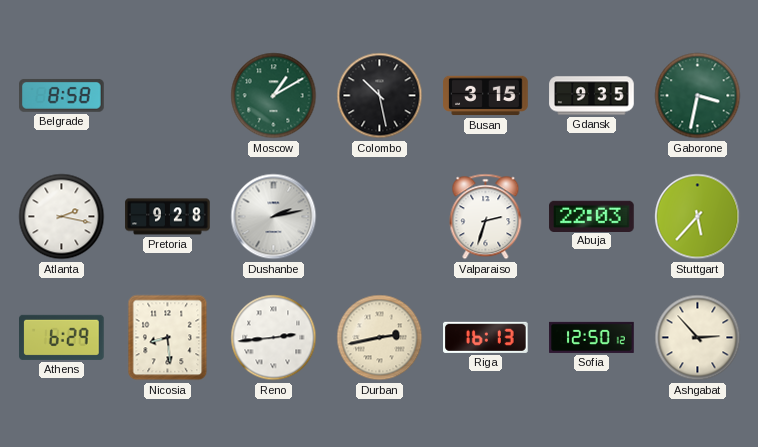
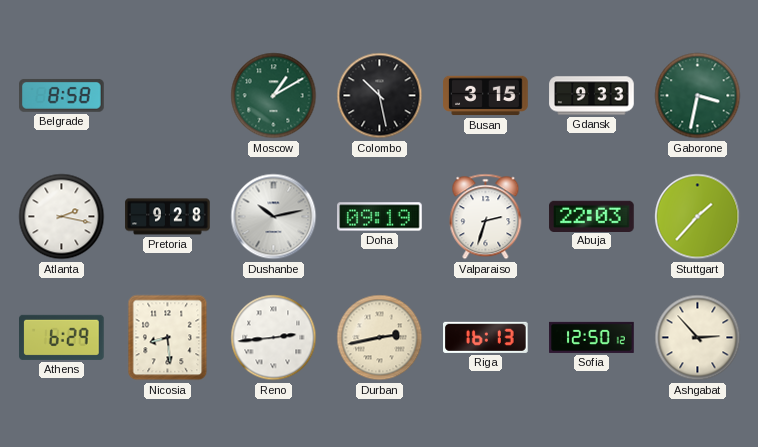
Gdansk: 9:35 -> 9:33 (592, 96)
Dushanbe: 2:13 -> 10:13 (274, 217)
Doha: none -> 09:19 (380, 217)
Stuttgart: 5:37 -> 1:37 (698, 217)
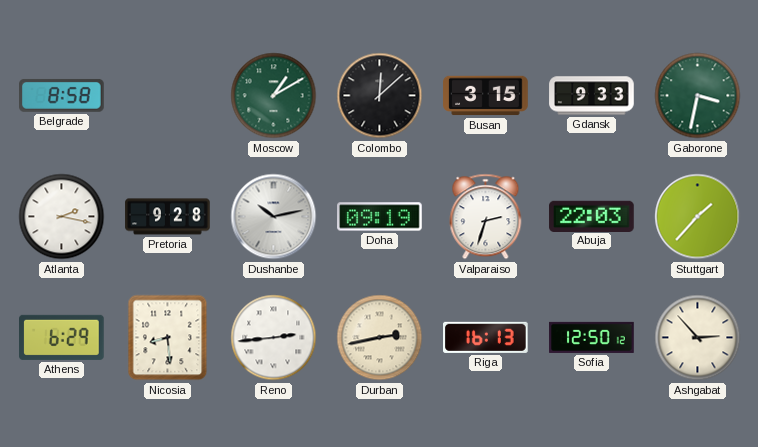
Colombo: 10:28 -> 12:08 (380, 96)
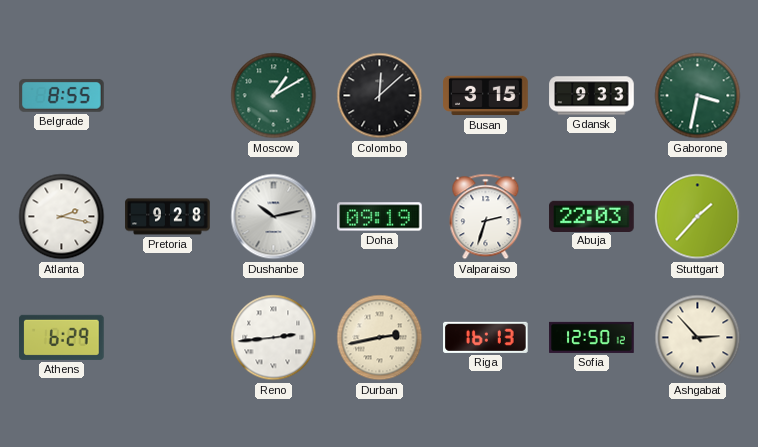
Belgrade: 8:58 -> 8:55 (62, 95)
Nicosia: 8:29 -> none (168, 338)
